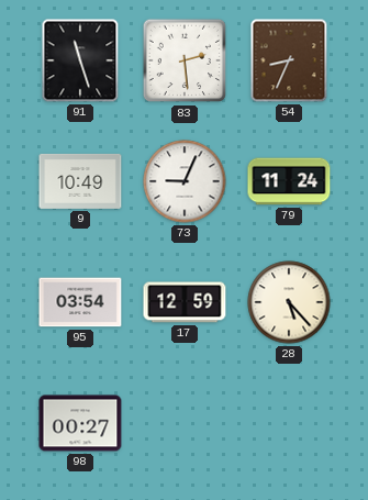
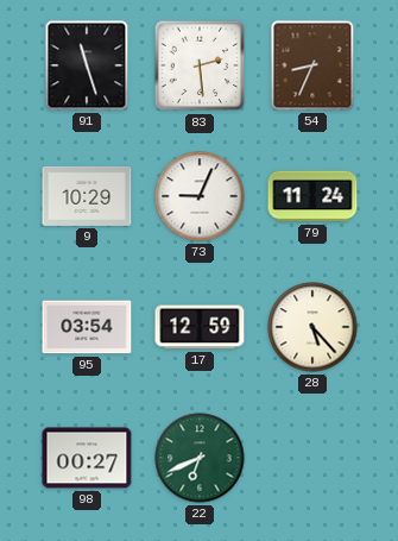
9: 10:49 -> 10:29 (87, 196)
22: none -> 6:41 (200, 458)
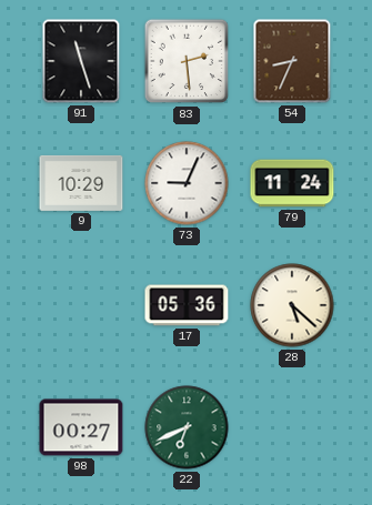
95: 03:54 -> none (87, 327)
17: 12:59 -> 05:36 (187, 305)
28: 5:23 -> 5:22 (292, 305)
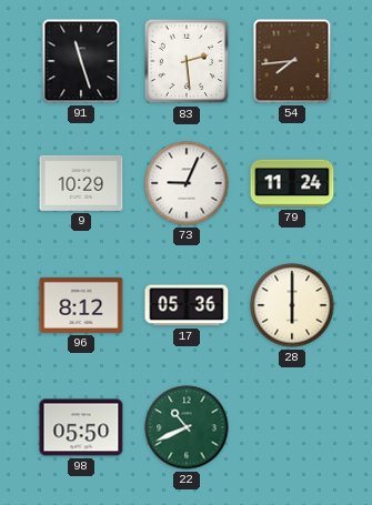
54: 8:34 -> 7:44 (292, 61)
96: none -> 8:12 (81, 305)
28: 5:22 -> 6:00 (292, 305)
98: 00:27 -> 05:50 (81, 427)
22: 6:41 -> 10:41 (187, 427)
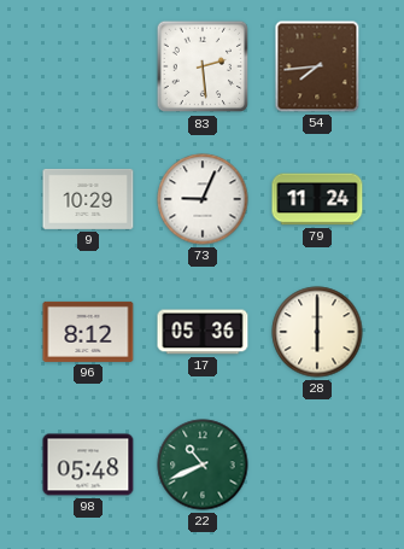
91: 11:27 -> none (81, 61)
98: 05:50 -> 05:48 (88, 465)
